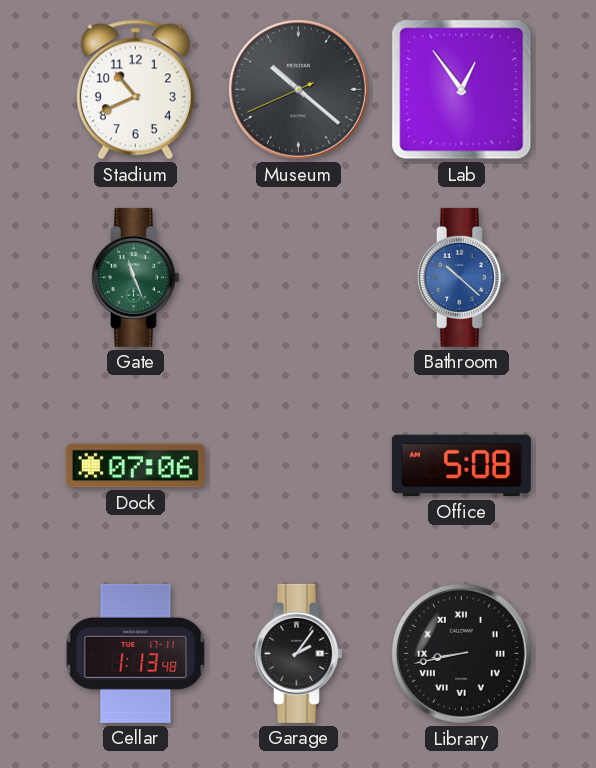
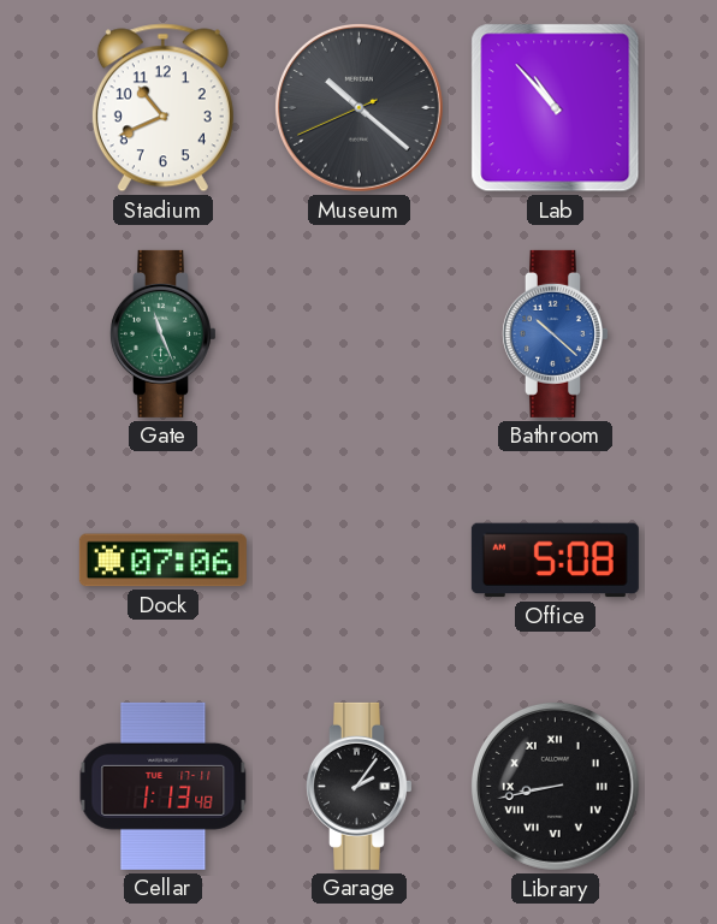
Lab: 12:54 -> 10:53 (556, 108)
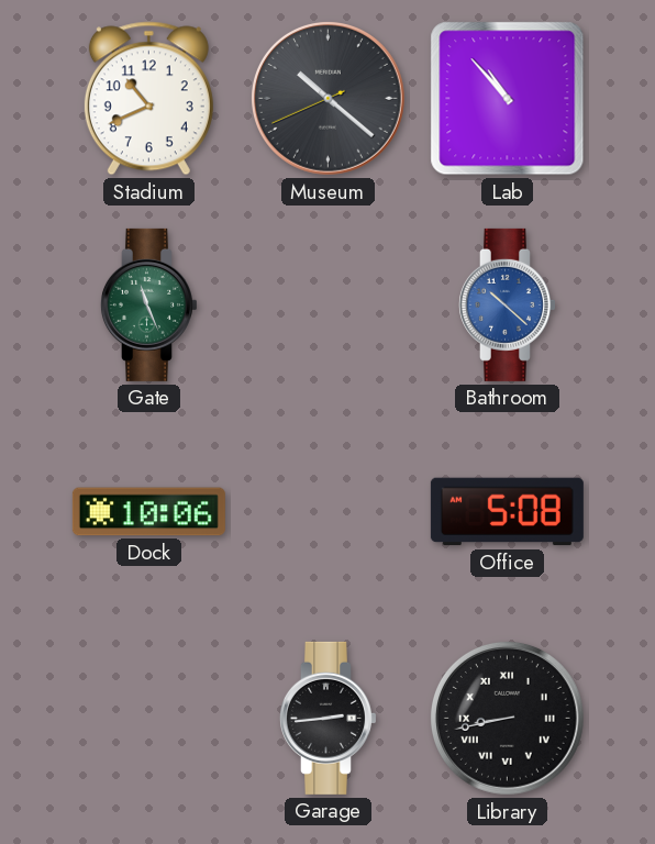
Dock: 07:06 -> 10:06 (148, 512)
Cellar: 1:13 -> none (164, 786)
Garage: 2:06 -> 2:44 (327, 718)
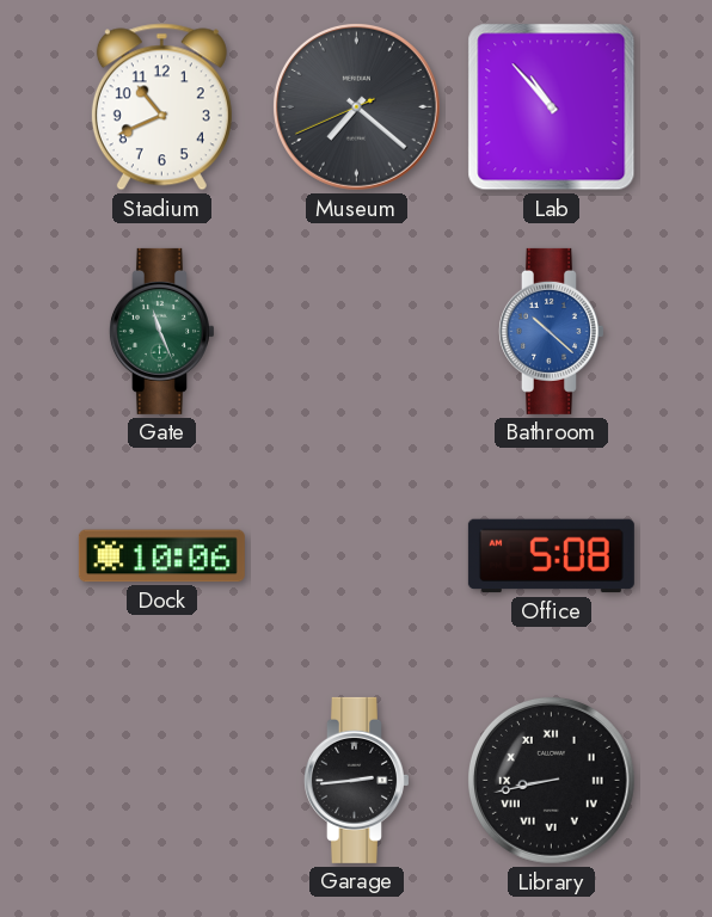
Museum: 10:21 -> 7:21 (356, 106)
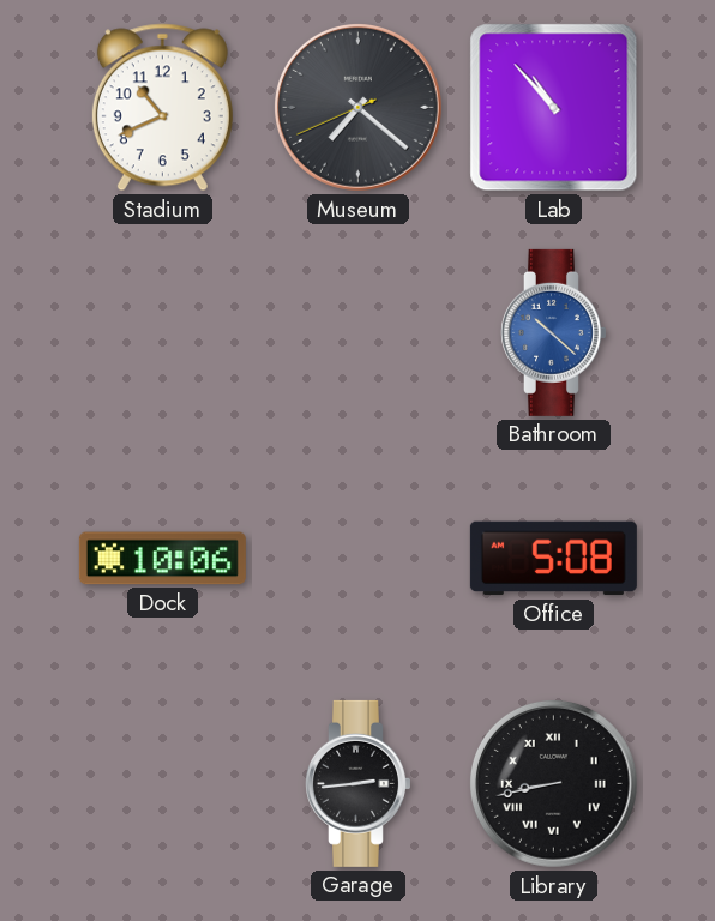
Gate: 11:26 -> none (161, 331)
